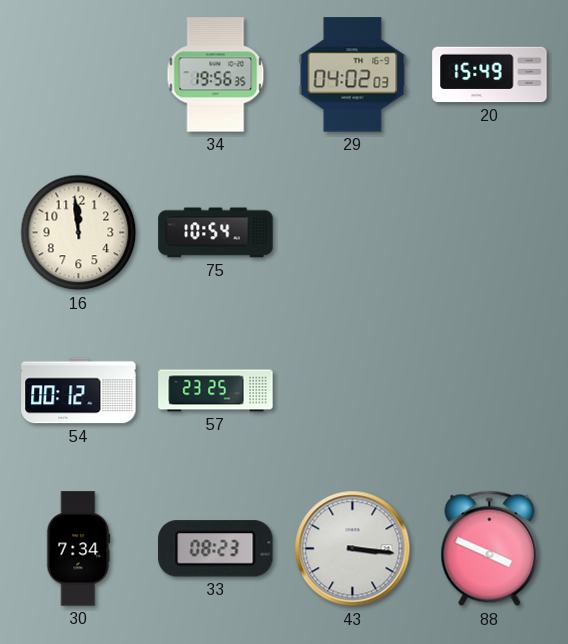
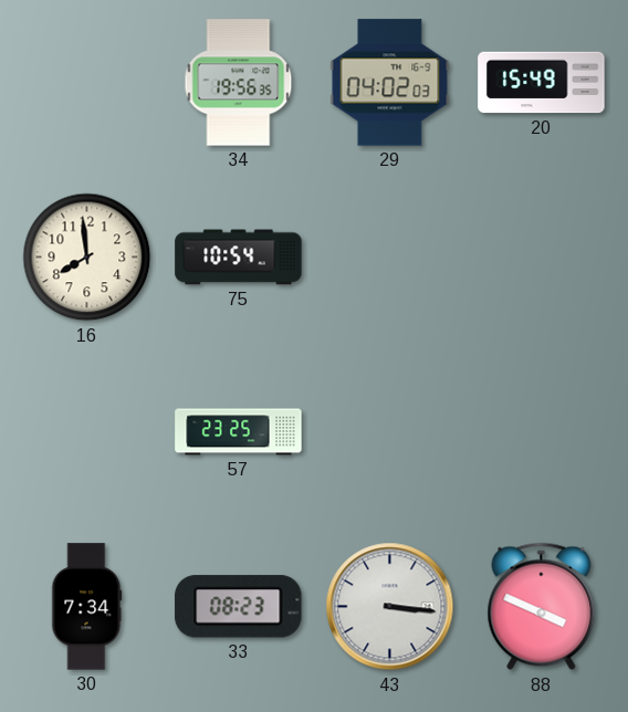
16: 11:59 -> 7:59 (87, 258)
54: 00:12 -> none (79, 391)
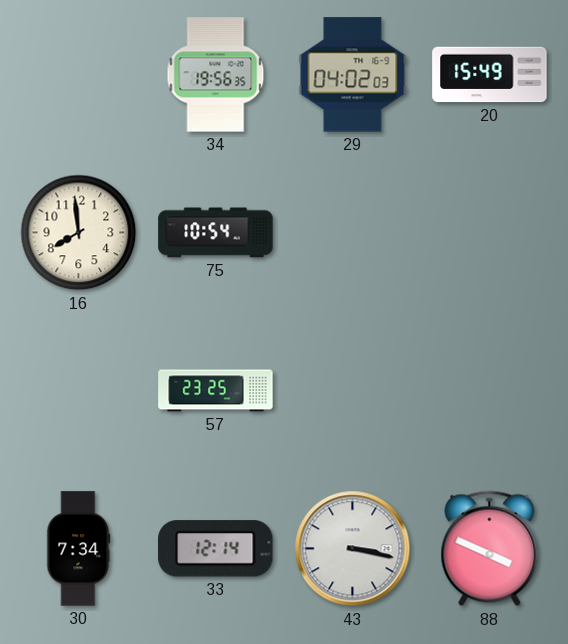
33: 08:23 -> 12:14 (216, 549)
43: 3:16 -> 3:17 (353, 549)
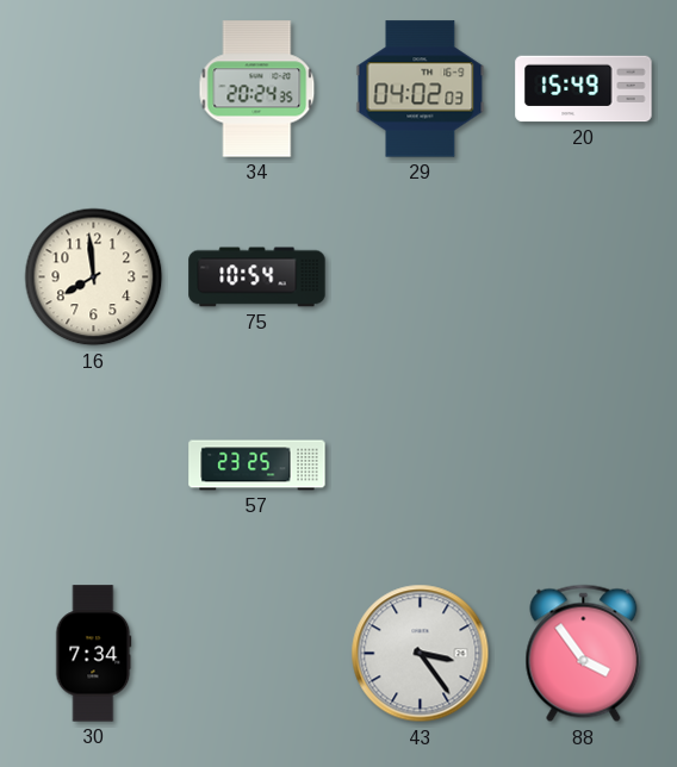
34: 19:56 -> 20:24 (257, 89)
33: 12:14 -> none (216, 549)
43: 3:17 -> 3:24 (421, 654)
88: 3:49 -> 3:54 (584, 654)
